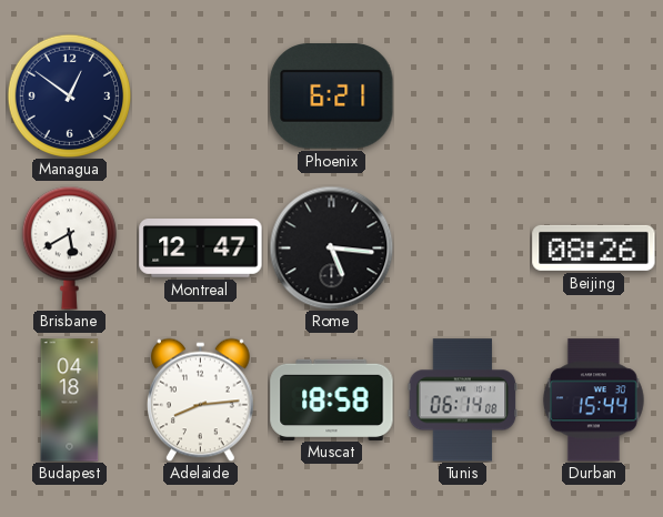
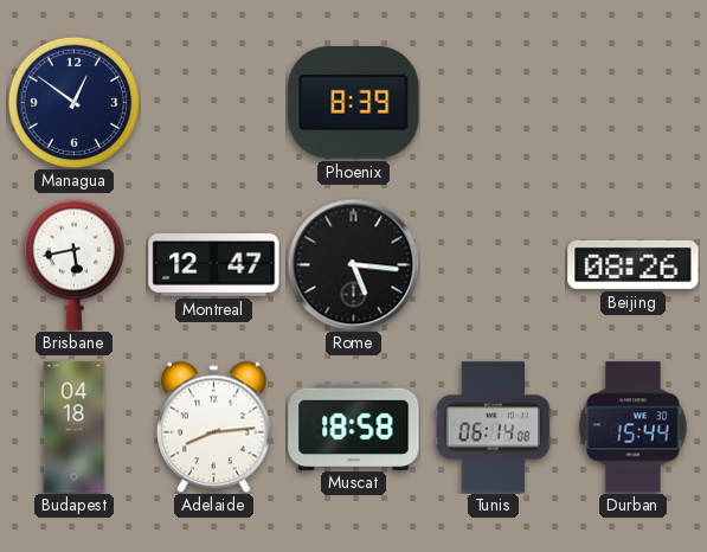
Phoenix: 6:21 -> 8:39 (354, 103)
Brisbane: 5:40 -> 5:43 (73, 264)
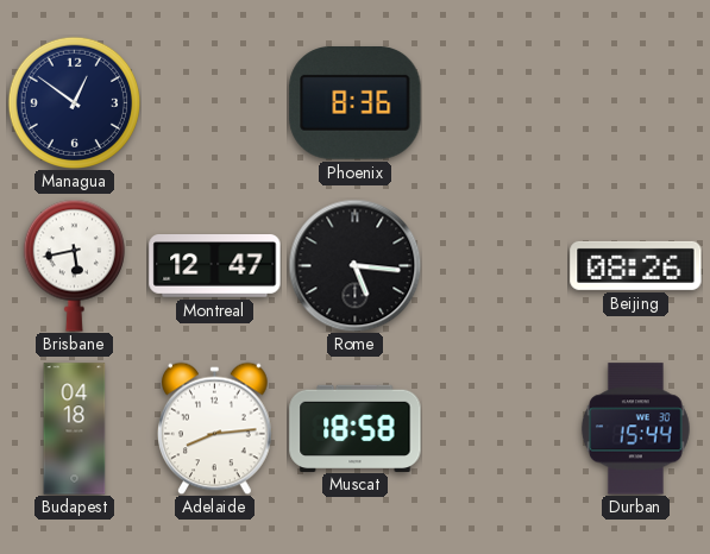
Phoenix: 8:39 -> 8:36 (356, 103)
Tunis: 06:14 -> none (494, 428)
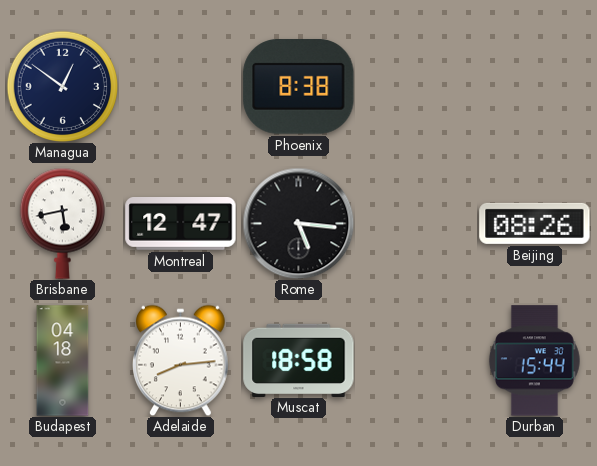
Phoenix: 8:36 -> 8:38 (299, 87)
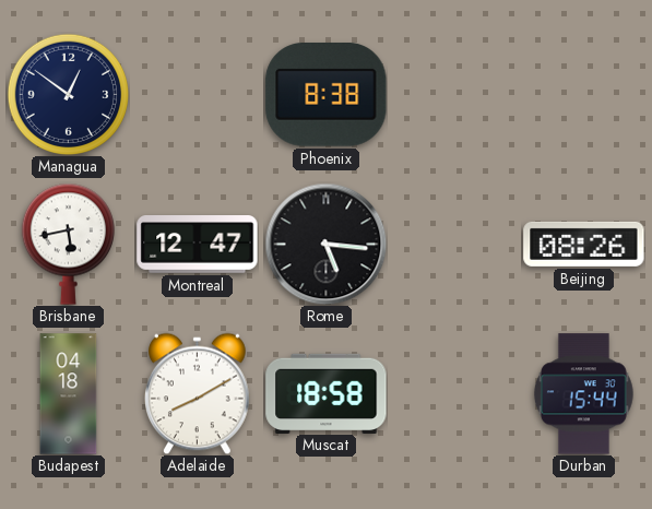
Adelaide: 8:14 -> 8:10 (198, 393)
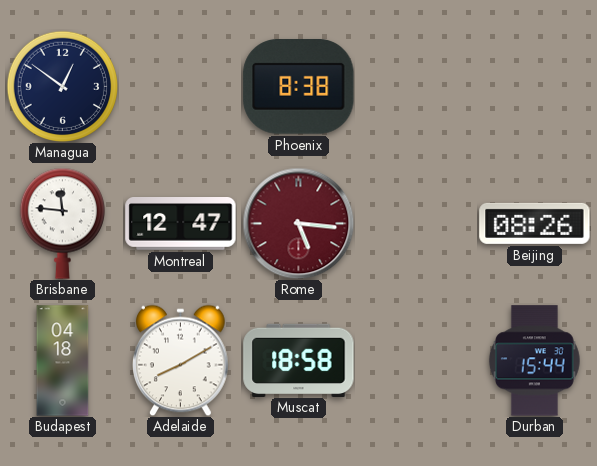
Brisbane: 5:43 -> 11:46 (62, 223)
Rome dial: black -> burgundy (298, 223)
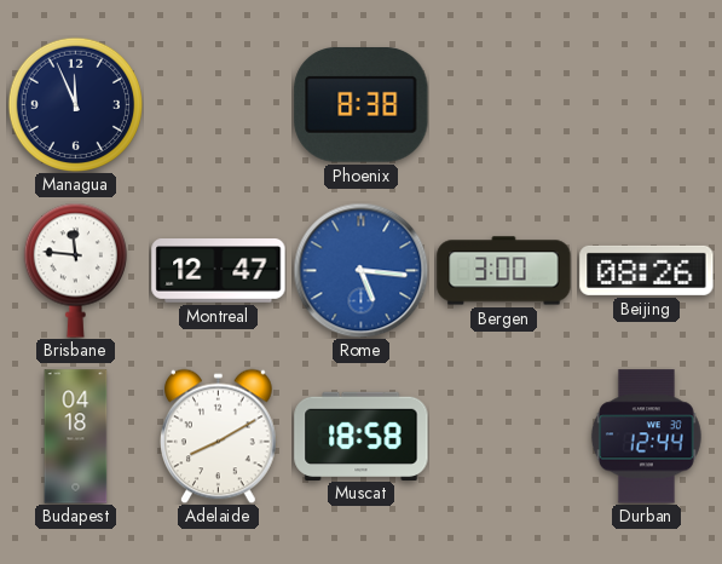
Managua: 12:51 -> 11:56 (75, 104)
Rome dial: burgundy -> blue (360, 270)
Bergen: none -> 3:00 (504, 271)
Durban: 15:44 -> 12:44 (646, 437)
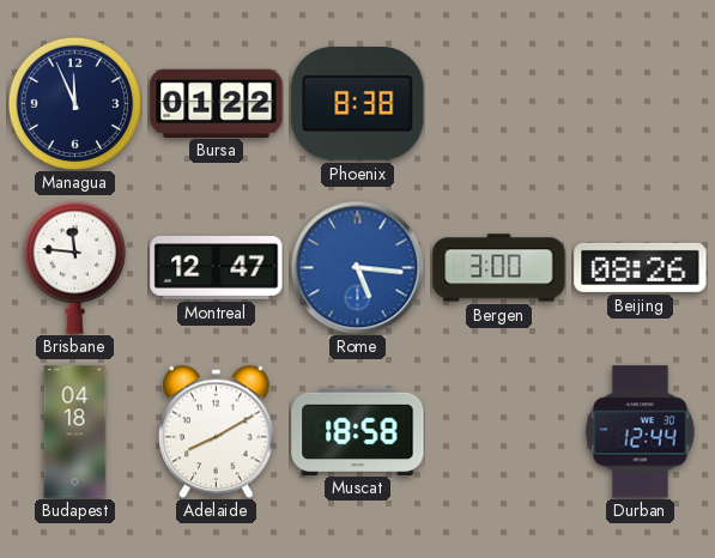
Bursa: none -> 01:22 (217, 103)
